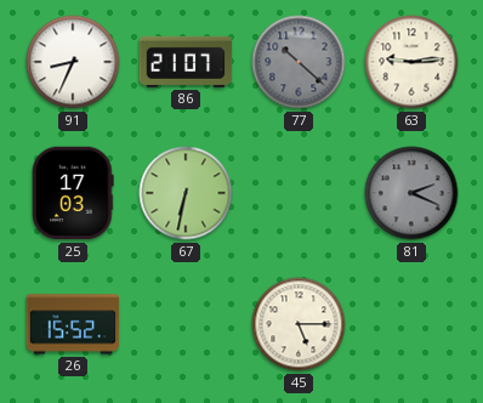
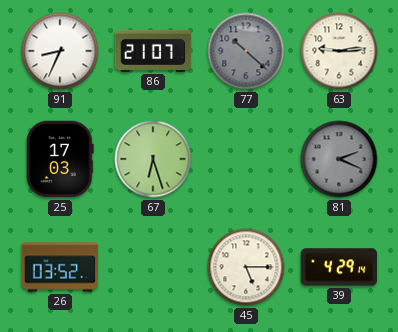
67: 6:32 -> 6:27 (153, 159)
26: 15:52 -> 03:52 (60, 267)
39: none -> 4:29 (339, 267)
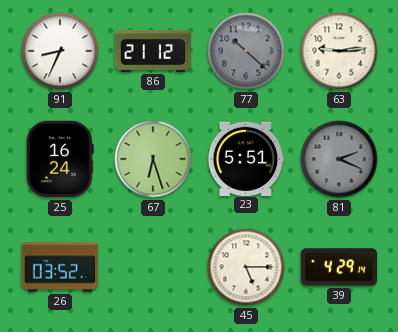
86: 21:07 -> 21:12 (153, 51)
25: 17:03 -> 16:24 (61, 159)
23: none -> 5:51 (246, 158)
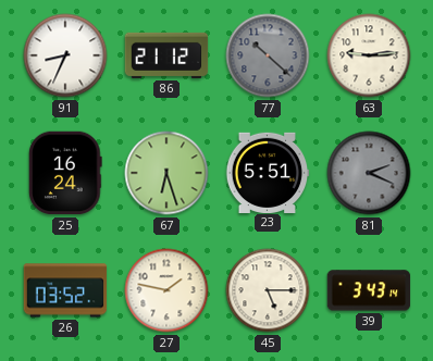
27: none -> 1:47 (166, 290)
39: 4:29 -> 3:43 (369, 290)
